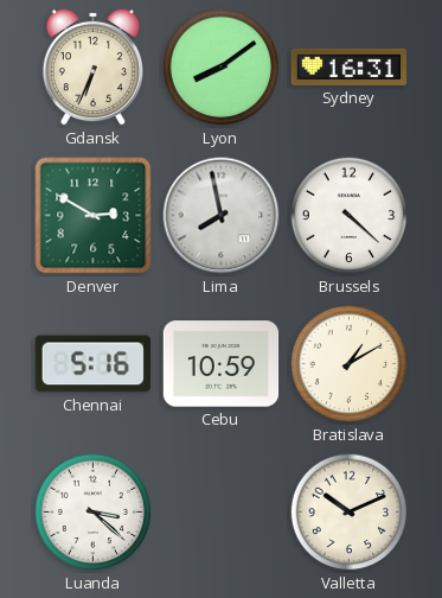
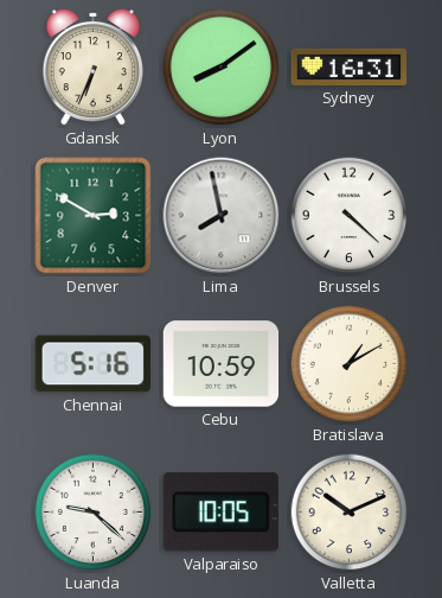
Luanda: 3:22 -> 9:22 (94, 513)
Valparaiso: none -> 10:05 (220, 513)
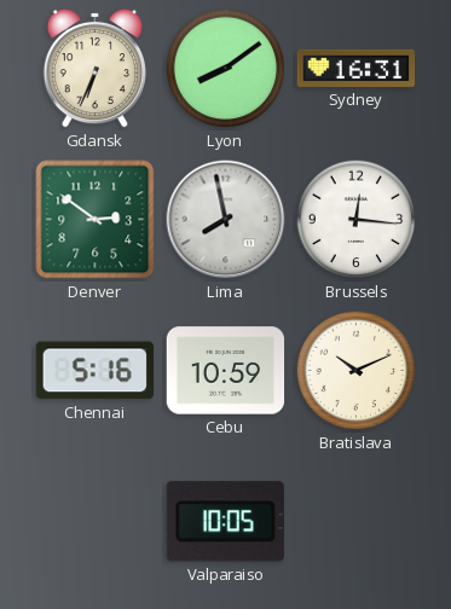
Denver: 2:50 -> 2:51 (96, 220)
Brussels: 4:22 -> 12:16 (357, 220)
Bratislava: 1:10 -> 10:11 (357, 371)
Luanda: 9:22 -> none (94, 513)
Valletta: 10:11 -> none (350, 513)
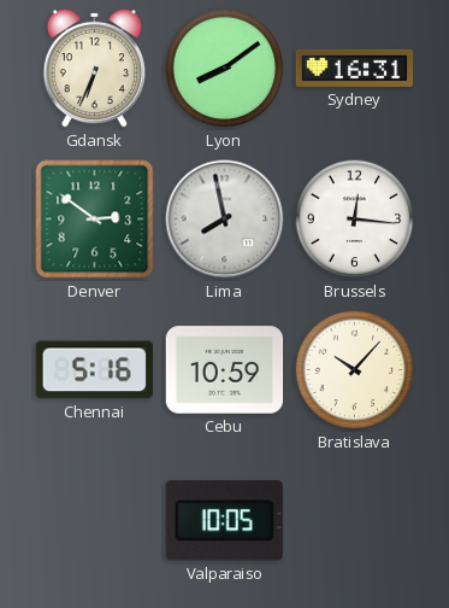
Bratislava: 10:11 -> 10:07 (355, 370)
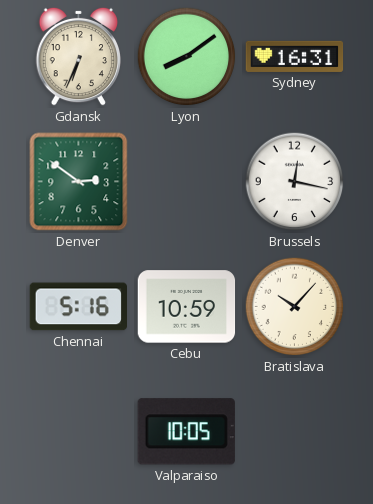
Lima: 7:58 -> none (225, 220)
Brussels: 12:16 -> 12:17 (295, 182)
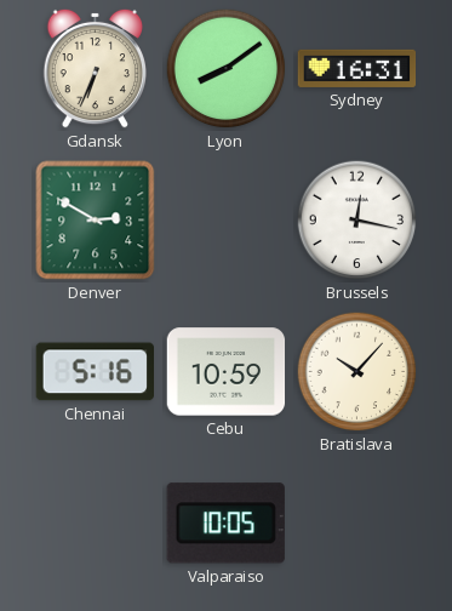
Denver: 2:51 -> 2:50 (96, 221)
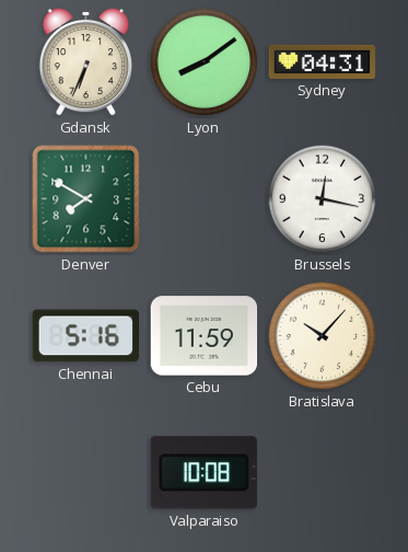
Sydney: 16:31 -> 04:31 (323, 61)
Denver: 2:50 -> 7:50 (86, 199)
Cebu: 10:59 -> 11:59 (205, 336)
Valparaiso: 10:05 -> 10:08 (203, 473)
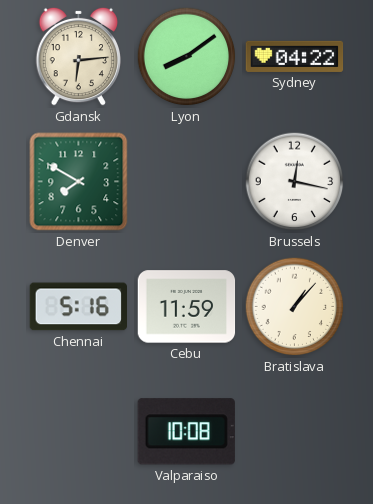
Gdansk: 6:34 -> 6:14 (78, 56)
Sydney: 04:31 -> 04:22 (295, 56)
Bratislava: 10:07 -> 1:07 (295, 307)
